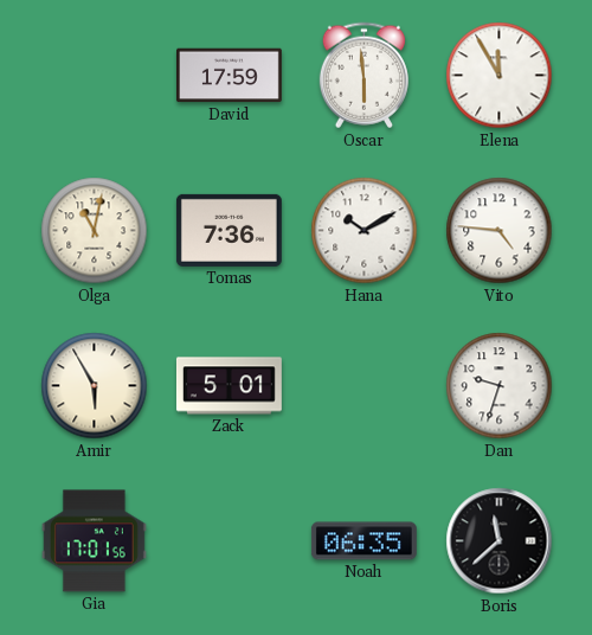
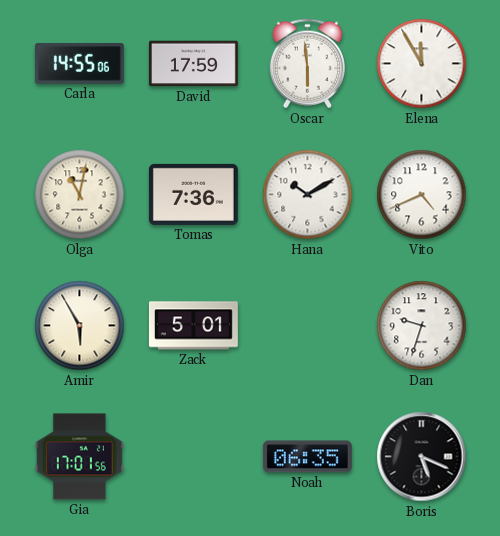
Carla: none -> 14:55 (79, 63)
Vito: 4:46 -> 4:41 (422, 195)
Boris: 11:38 -> 5:19 (422, 457)
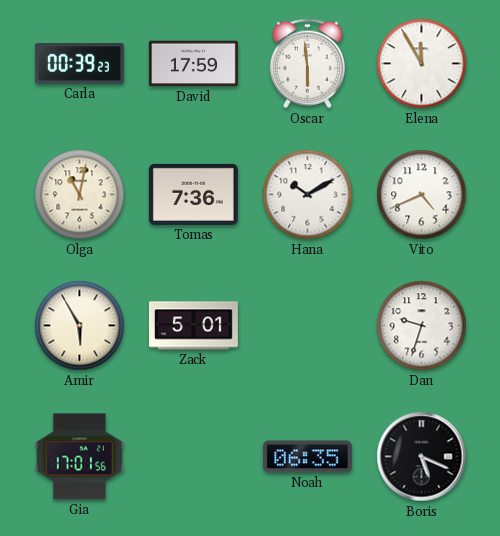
Carla: 14:55 -> 00:39 (79, 63)
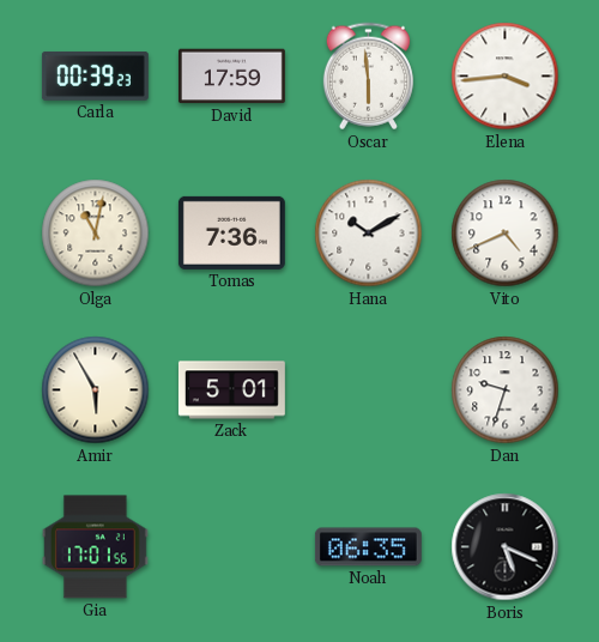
Elena: 11:55 -> 3:44 (506, 77)
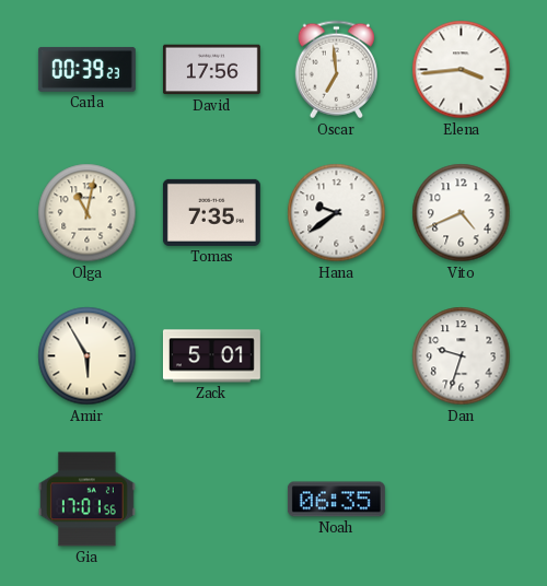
David: 17:59 -> 17:56 (211, 70)
Oscar: 5:59 -> 6:59 (336, 70)
Tomas: 7:36 -> 7:35 (211, 212)
Hana: 10:10 -> 9:39 (337, 213)
Boris: 5:19 -> none (506, 547)
